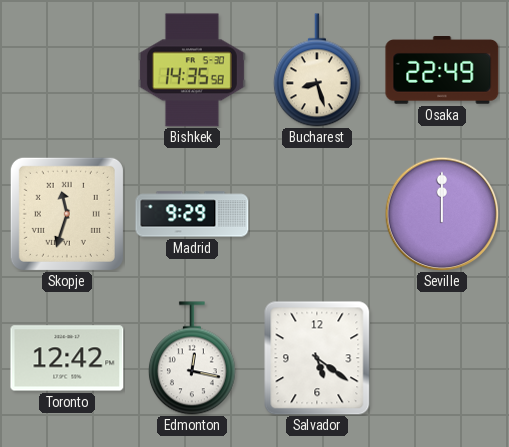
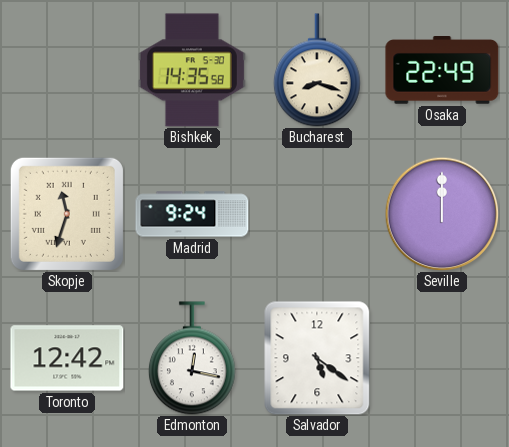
Bucharest: 8:27 -> 8:18 (317, 70)
Madrid: 9:29 -> 9:24 (192, 214)
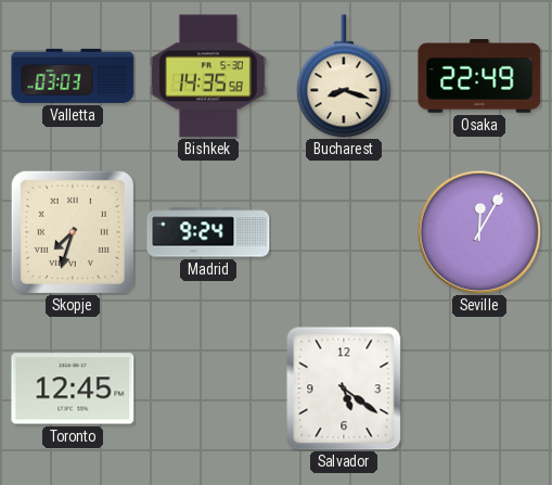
Valletta: none -> 03:03 (73, 76)
Skopje: 11:33 -> 7:33 (73, 232)
Seville: 12:00 -> 12:05 (479, 232)
Toronto: 12:42 -> 12:45 (73, 388)
Edmonton: 12:17 -> none (192, 358)
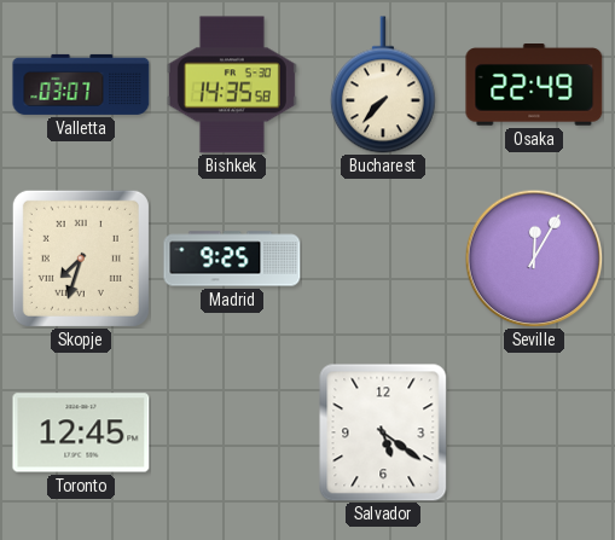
Valletta: 03:03 -> 03:07 (81, 85)
Bucharest: 8:18 -> 7:37 (383, 85)
Madrid: 9:24 -> 9:25 (232, 259)
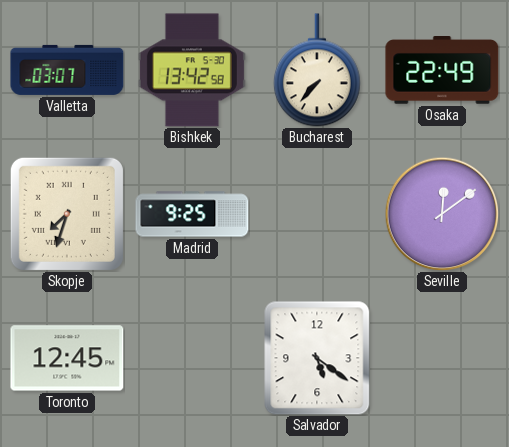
Bishkek: 14:35 -> 13:42 (192, 70)
Seville: 12:05 -> 12:09 (442, 214)
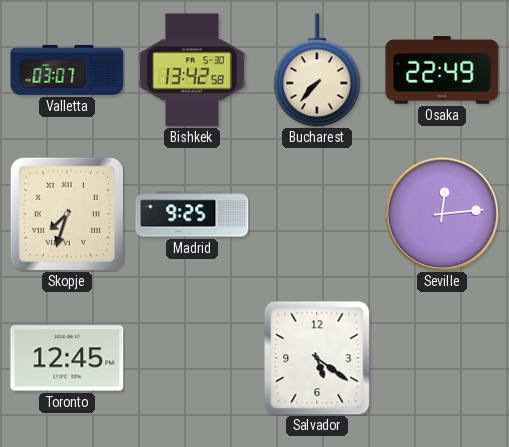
Seville: 12:09 -> 12:14 (442, 214)
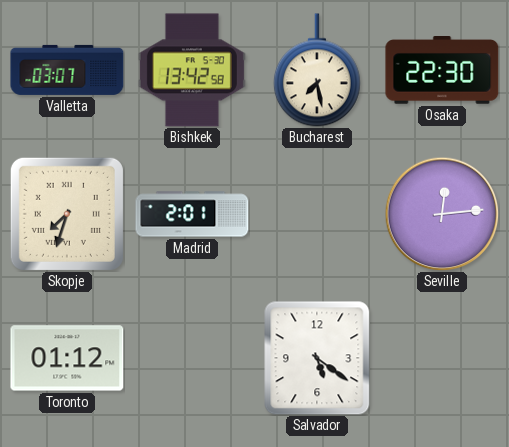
Bucharest: 7:37 -> 7:28 (317, 70)
Osaka: 22:49 -> 22:30 (442, 71)
Madrid: 9:25 -> 2:01 (192, 214)
Toronto: 12:45 -> 01:12 (67, 358)
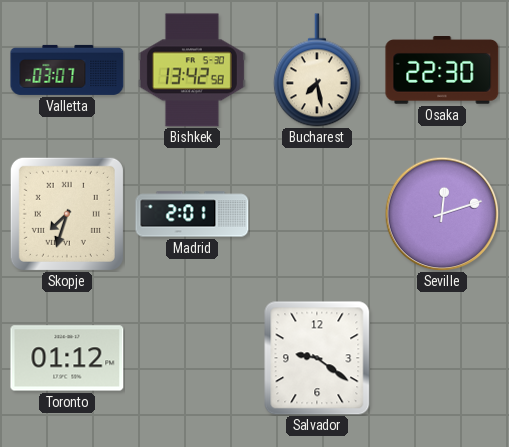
Seville: 12:14 -> 12:12 (442, 214)
Salvador: 5:21 -> 9:21 (317, 358)
